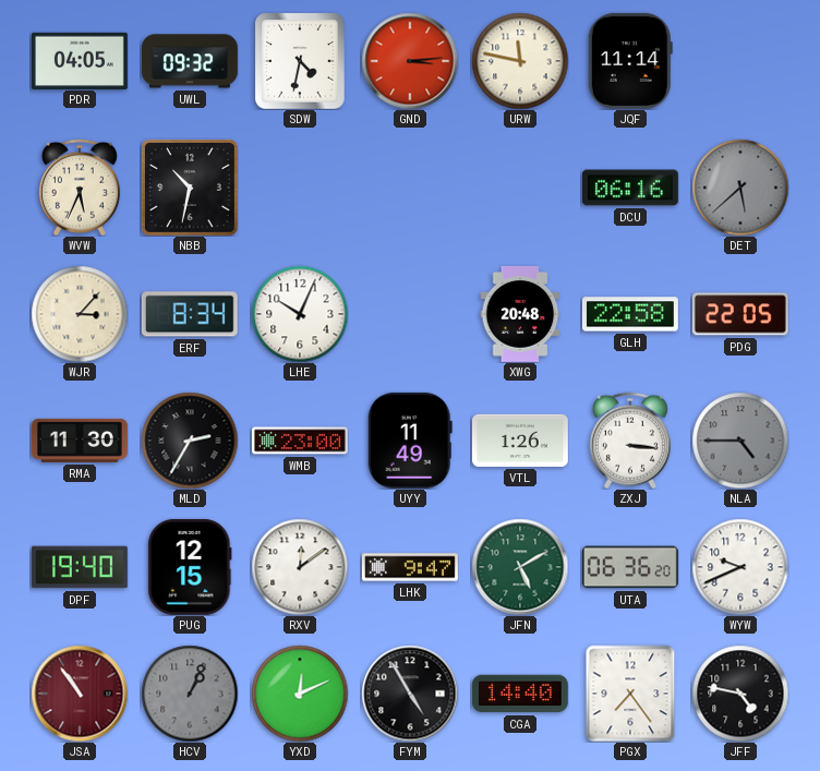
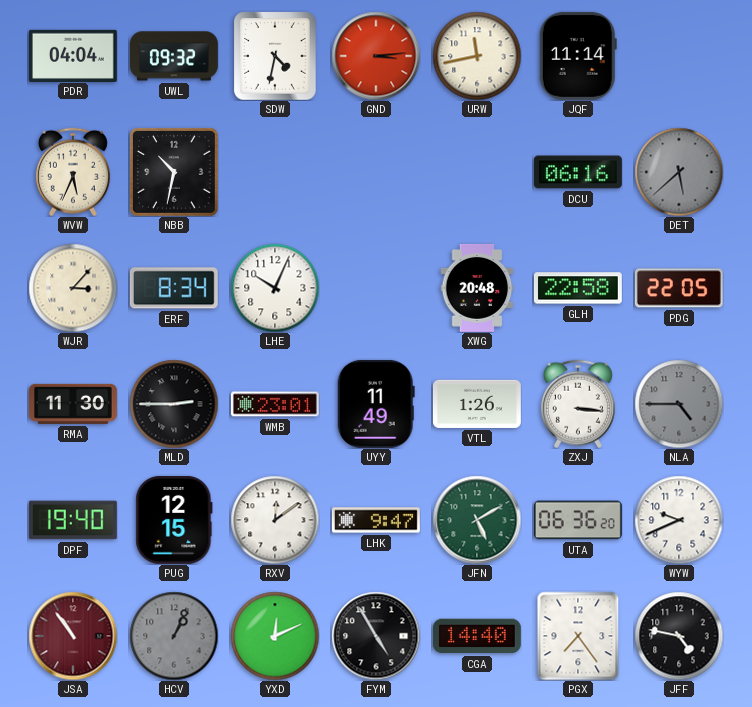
PDR: 04:05 -> 04:04 (73, 55)
URW: 11:47 -> 11:43 (477, 56)
MLD: 2:35 -> 2:45 (174, 404)
WMB: 23:00 -> 23:01 (275, 404)
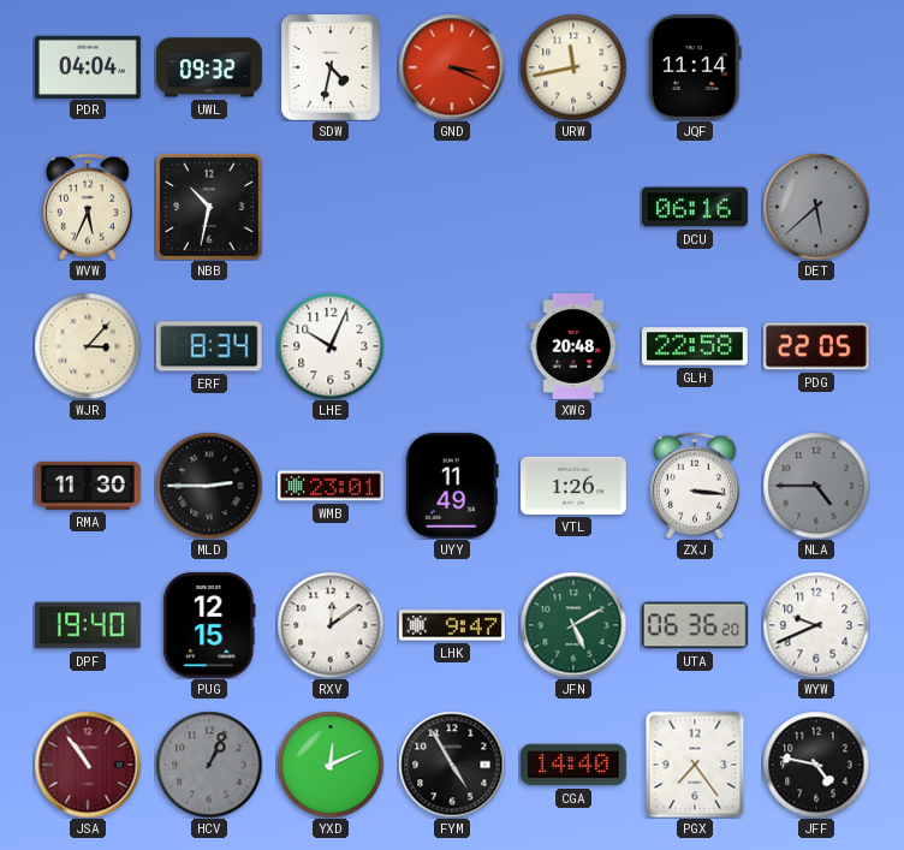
GND: 3:14 -> 3:19 (452, 67)
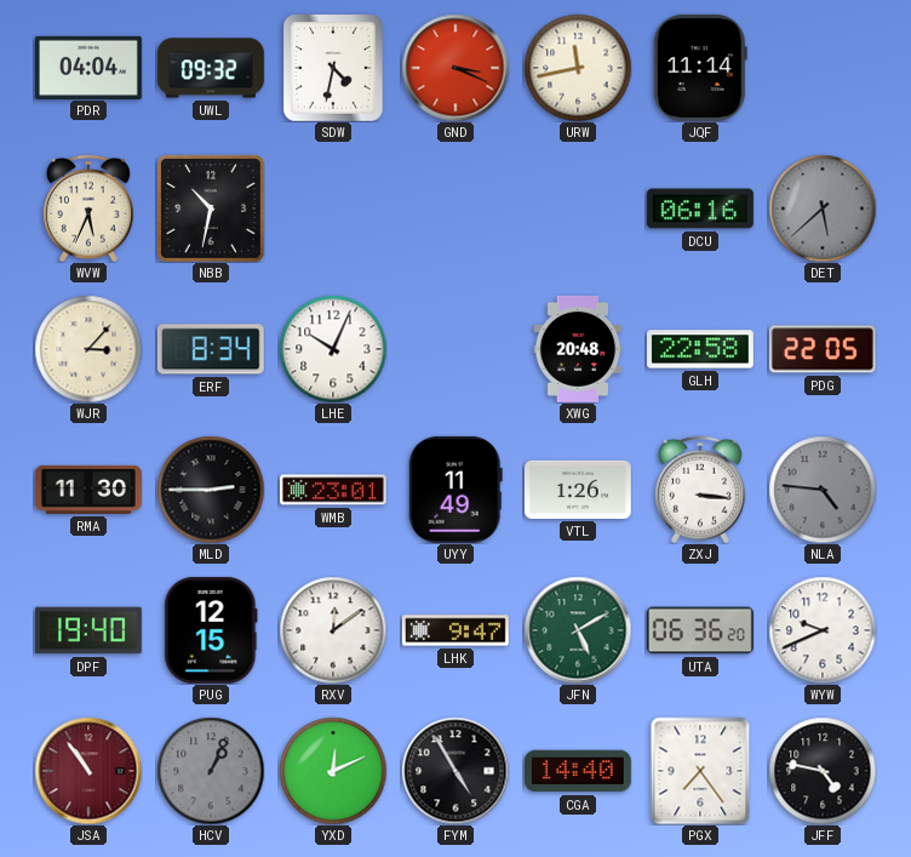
NLA: 4:45 -> 4:46 (823, 490)
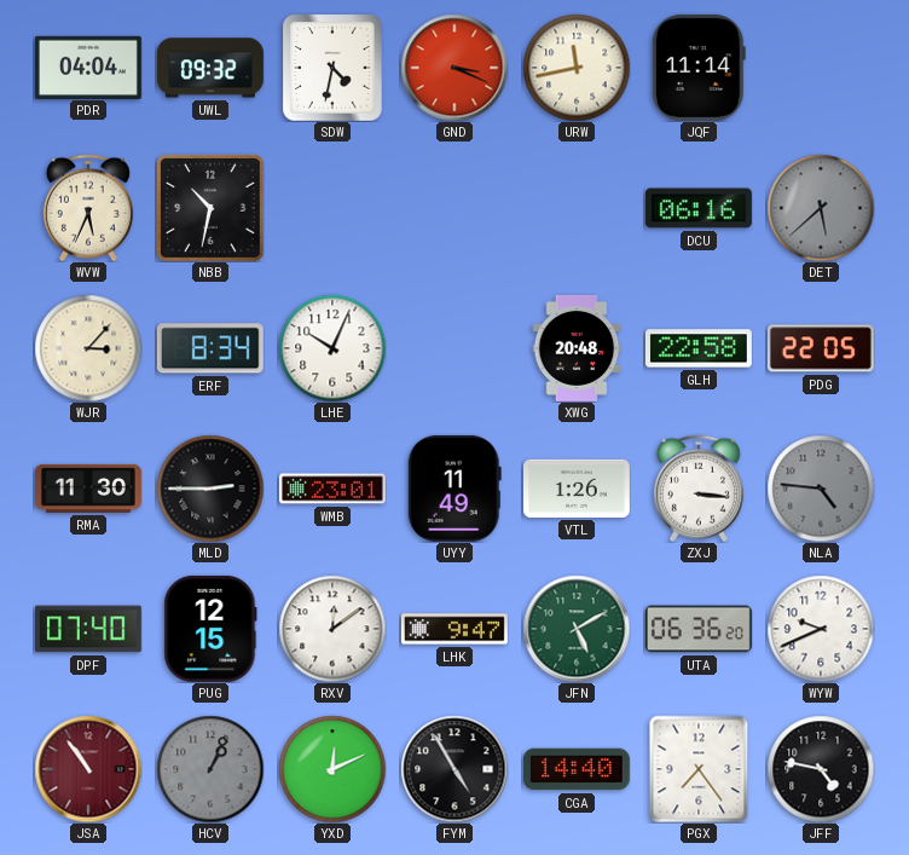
DPF: 19:40 -> 07:40 (88, 629)
